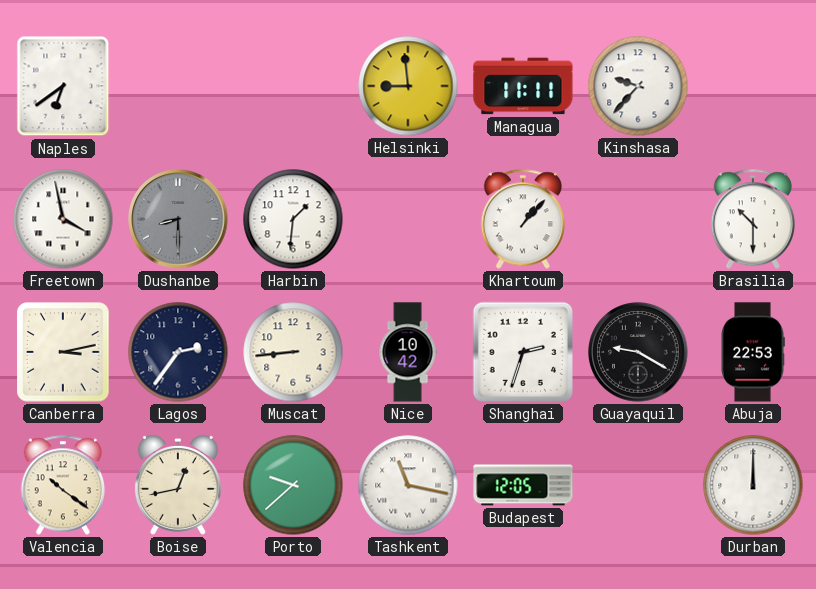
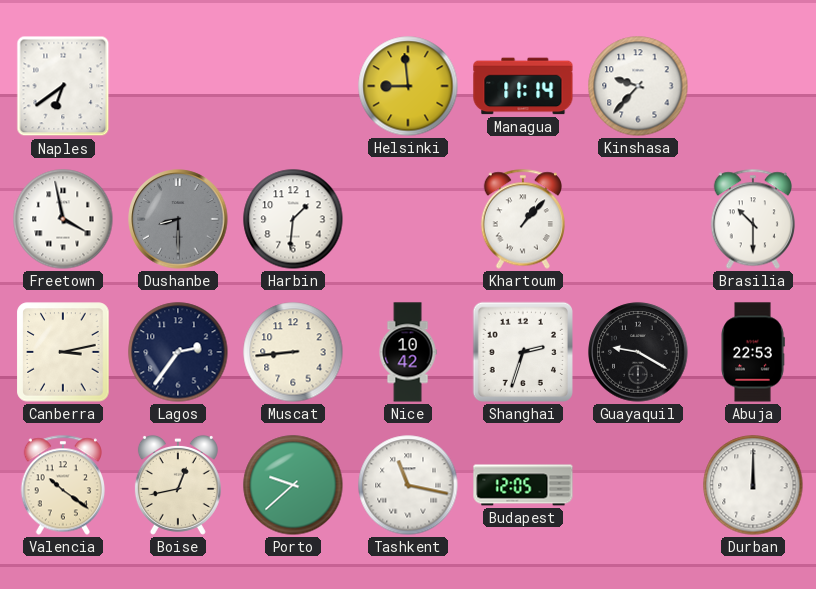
Managua: 11:11 -> 11:14 (523, 86)
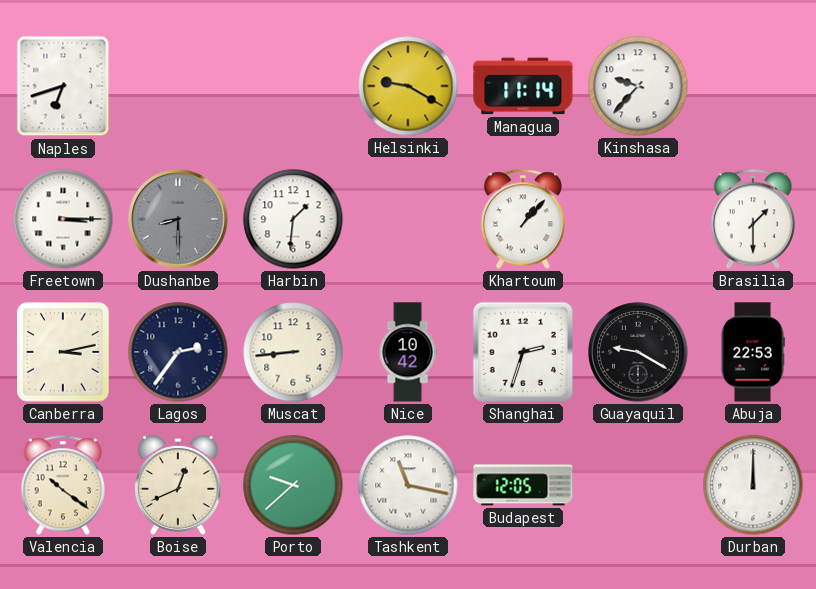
Naples: 6:39 -> 6:42 (63, 86)
Helsinki: 8:59 -> 9:20 (408, 86)
Freetown: 3:58 -> 3:15 (63, 219)
Brasilia: 10:30 -> 1:30 (752, 219)
Boise: 12:43 -> 12:41 (178, 485)
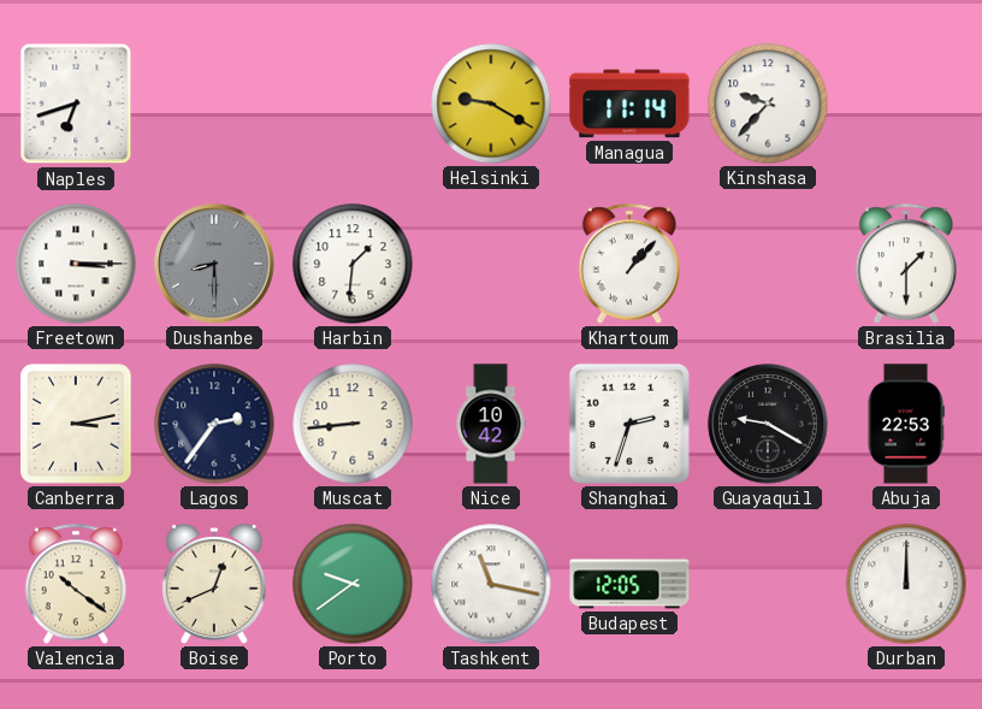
Porto: 9:38 -> 9:39 (353, 584)
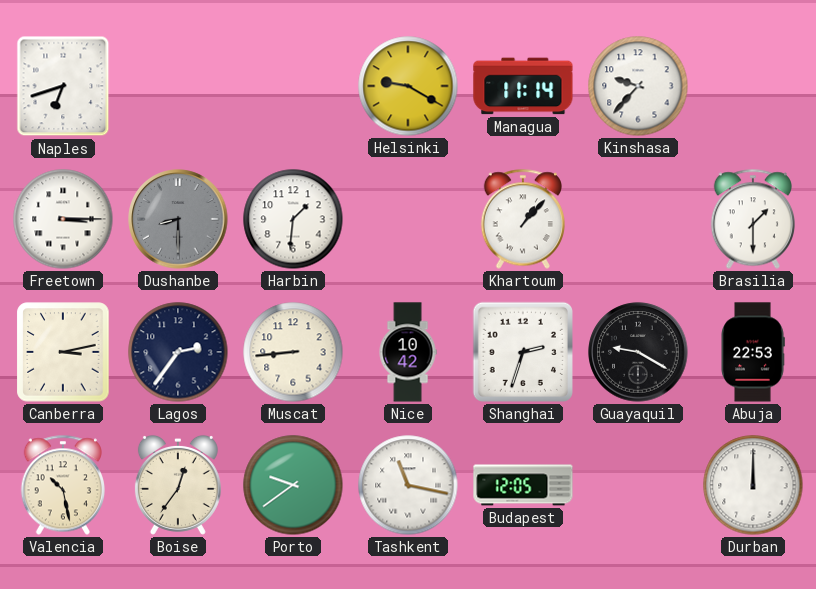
Valencia: 10:21 -> 10:28 (62, 485)
Boise: 12:41 -> 12:36 (178, 485)
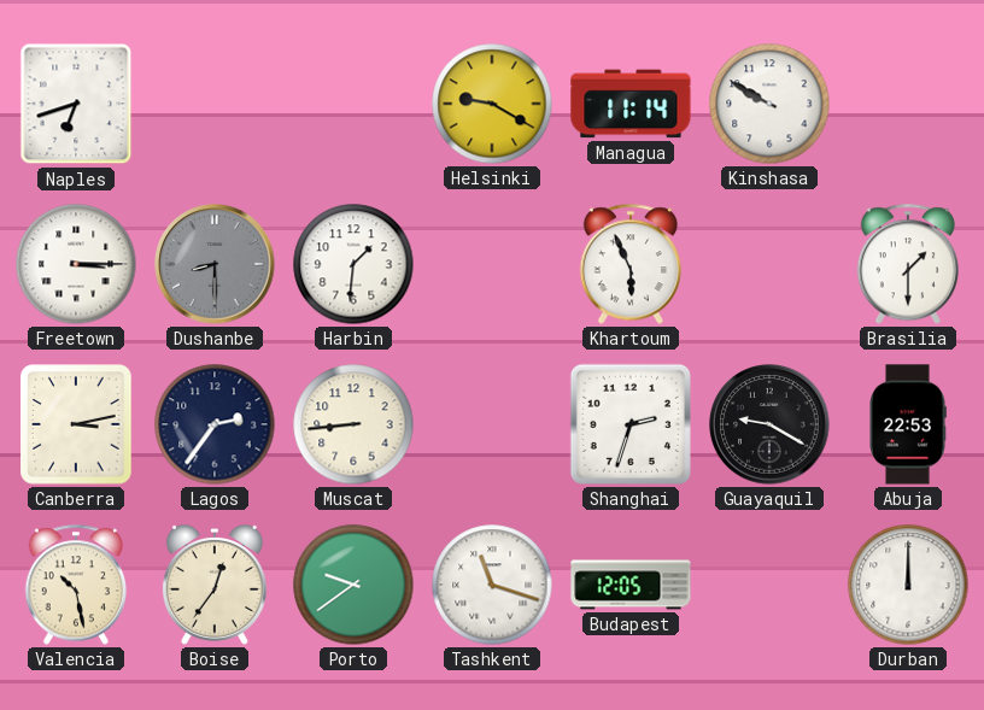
Kinshasa: 9:37 -> 9:50 (769, 104)
Khartoum: 1:07 -> 5:56 (629, 264)
Nice: 10:42 -> none (408, 352)
Tashkent: 11:17 -> 11:18 (492, 585)
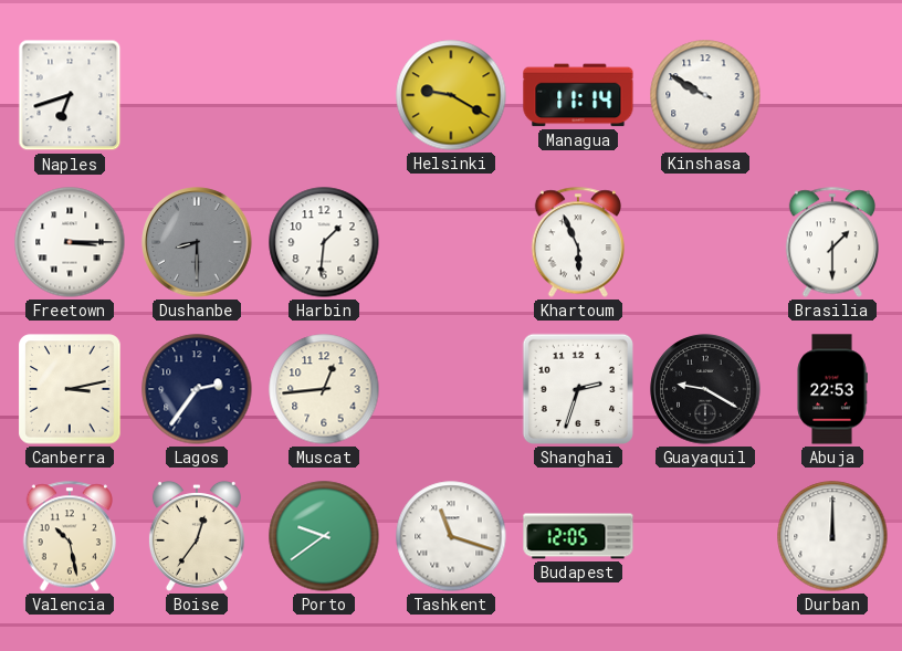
Muscat: 8:44 -> 12:44 (324, 389)
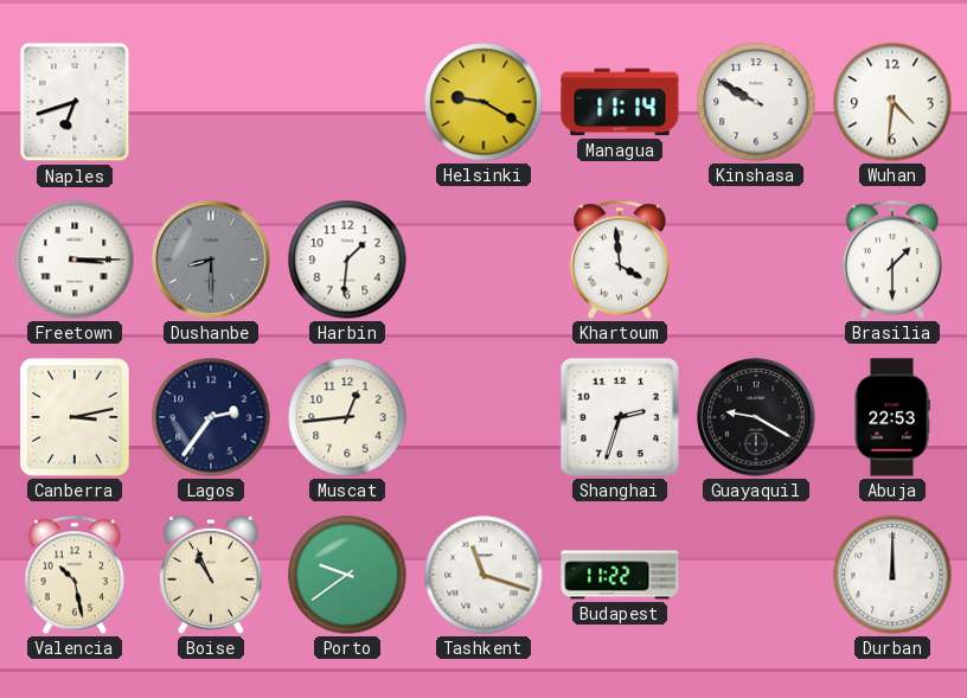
Wuhan: none -> 4:31 (892, 102)
Khartoum: 5:56 -> 3:59 (619, 260)
Boise: 12:36 -> 10:56 (211, 575)
Budapest: 12:05 -> 11:22 (620, 575)
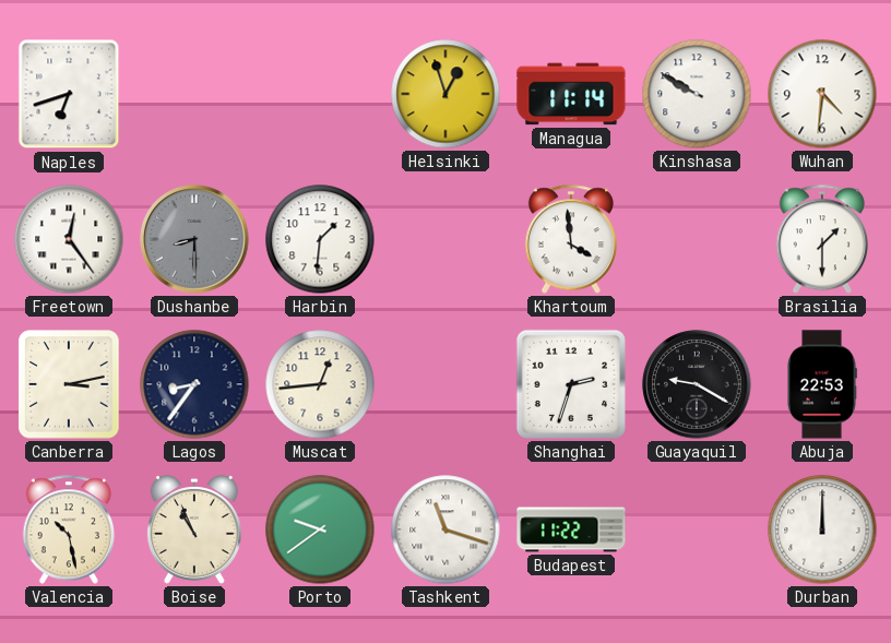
Helsinki: 9:20 -> 12:57 (445, 94)
Freetown: 3:15 -> 12:24 (69, 239)
Lagos: 2:36 -> 8:36 (194, 384)
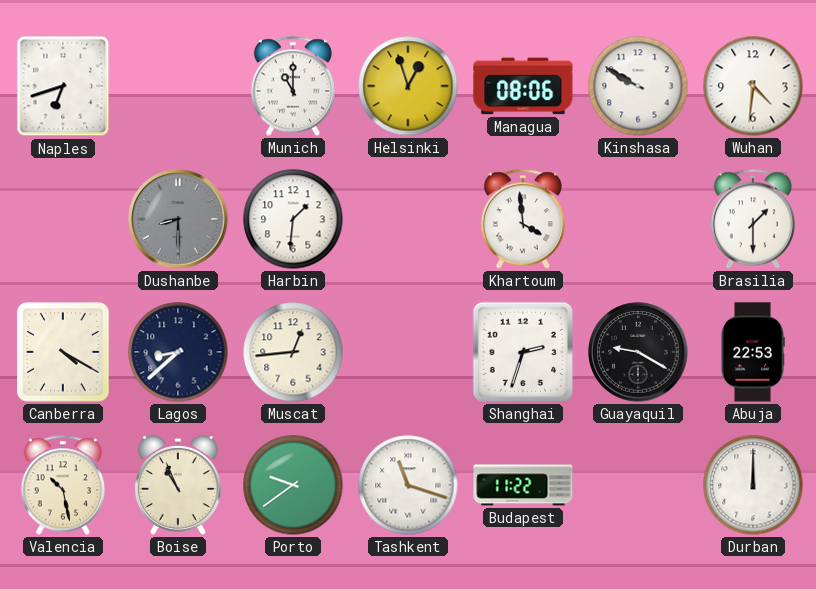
Munich: none -> 11:00 (292, 86)
Managua: 11:14 -> 08:06 (523, 86)
Freetown: 12:24 -> none (69, 239)
Canberra: 3:13 -> 4:20 (63, 352)
Lagos: 8:36 -> 8:38 (178, 352)
